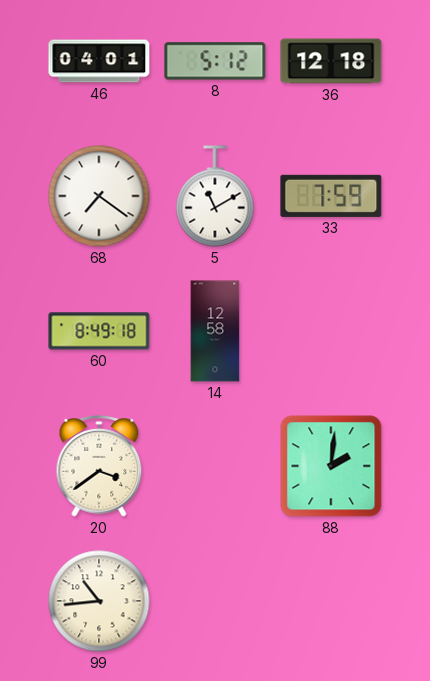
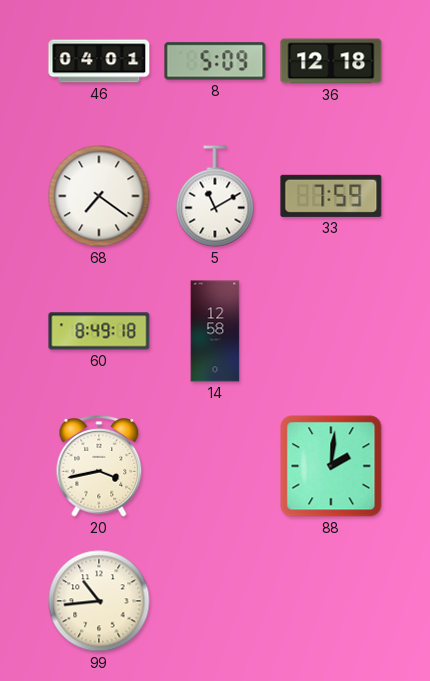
8: 5:12 -> 5:09 (215, 61)
20: 3:39 -> 3:43 (99, 466)
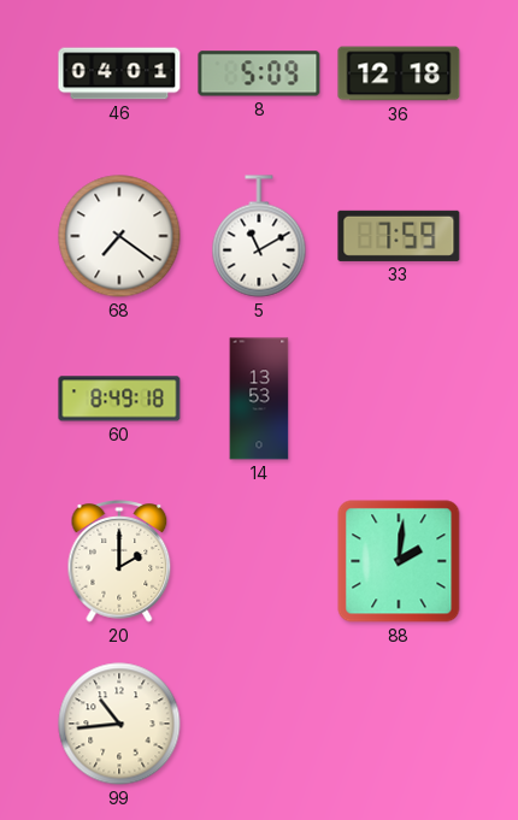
14: 12:58 -> 13:53 (259, 399)
20: 3:43 -> 2:00 (119, 561)
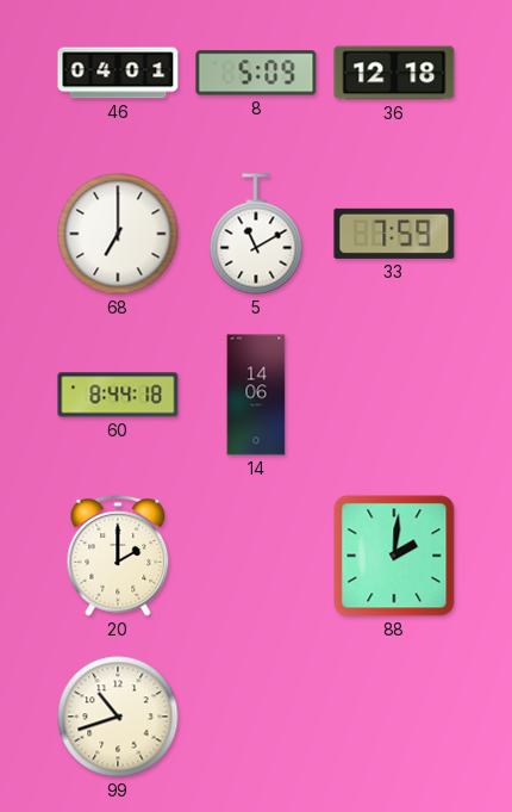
68: 7:21 -> 7:00 (118, 234)
60: 8:49 -> 8:44 (118, 395)
14: 13:53 -> 14:06 (256, 395)
99: 10:44 -> 10:42 (118, 717)
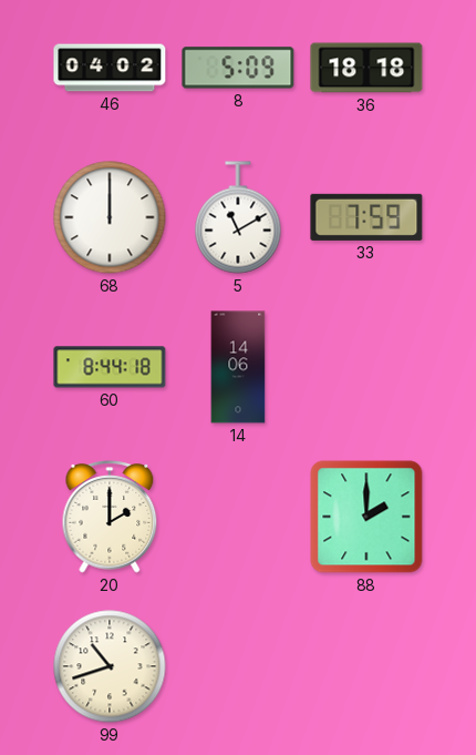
46: 04:01 -> 04:02 (110, 68)
36: 12:18 -> 18:18 (366, 68)
68: 7:00 -> 12:00 (110, 217)
88: 2:01 -> 2:00 (366, 517)
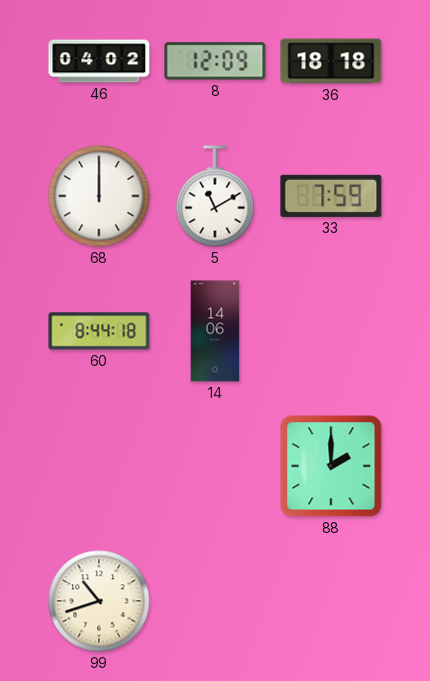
8: 5:09 -> 12:09 (215, 61)
20: 2:00 -> none (110, 517)
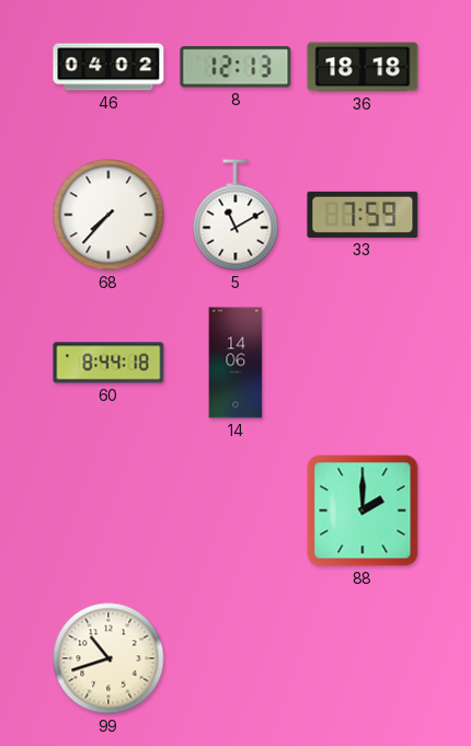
8: 12:09 -> 12:13 (235, 67)
68: 12:00 -> 7:37 (108, 215)
